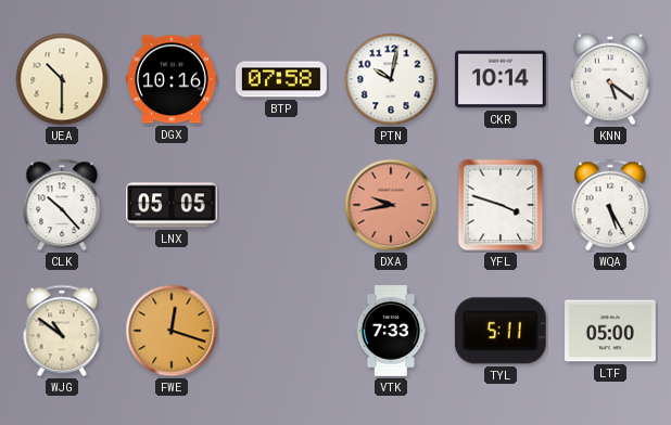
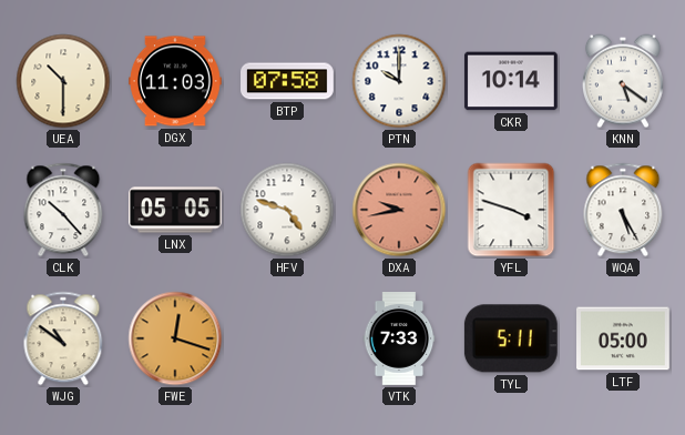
DGX: 10:16 -> 11:03 (176, 81)
PTN: 10:02 -> 10:00 (399, 81)
HFV: none -> 4:48 (287, 210)
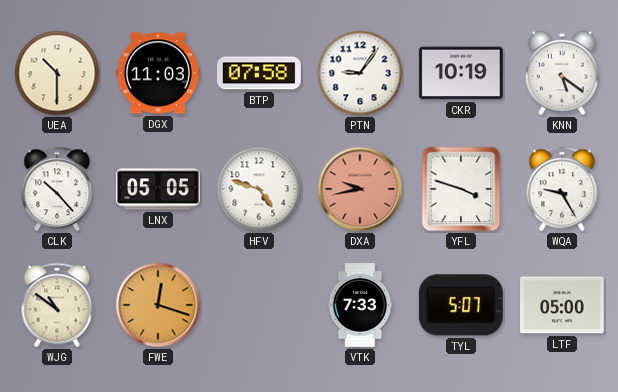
PTN: 10:00 -> 9:06 (360, 73)
CKR: 10:14 -> 10:19 (461, 73)
WQA: 5:25 -> 9:25 (562, 189)
TYL: 5:11 -> 5:07 (461, 305)
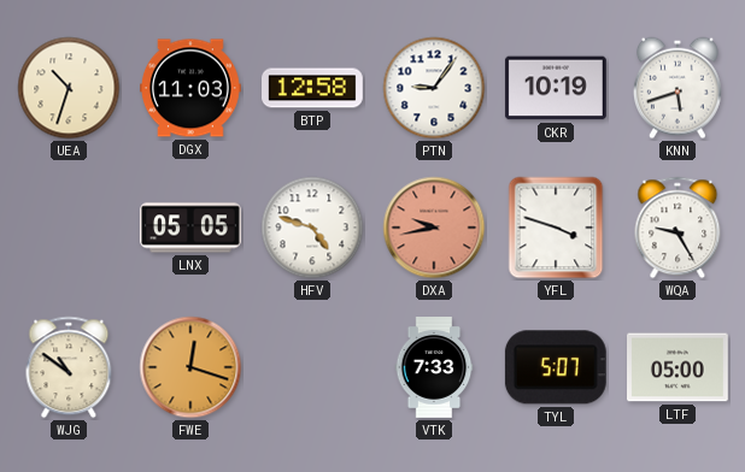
UEA: 10:30 -> 10:33 (69, 88)
BTP: 07:58 -> 12:58 (313, 88)
KNN: 5:21 -> 5:42 (677, 88)
CLK: 10:23 -> none (57, 189)
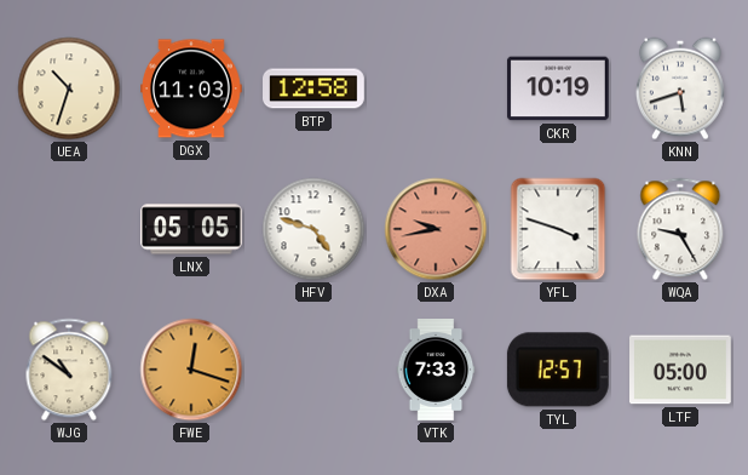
PTN: 9:06 -> none (434, 88)
TYL: 5:07 -> 12:57 (558, 370)
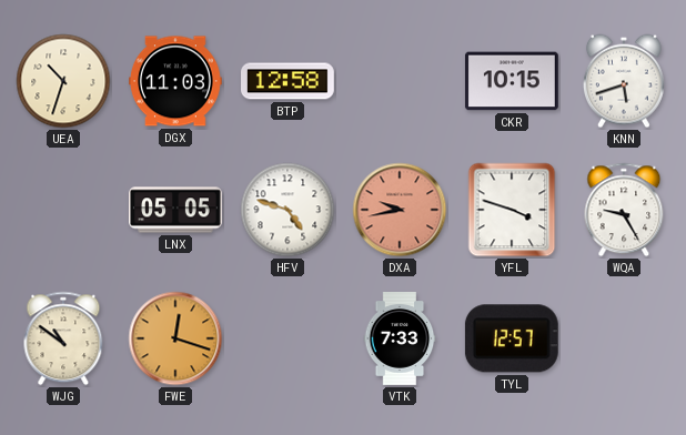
CKR: 10:19 -> 10:15 (512, 81)
LTF: 05:00 -> none (681, 370)
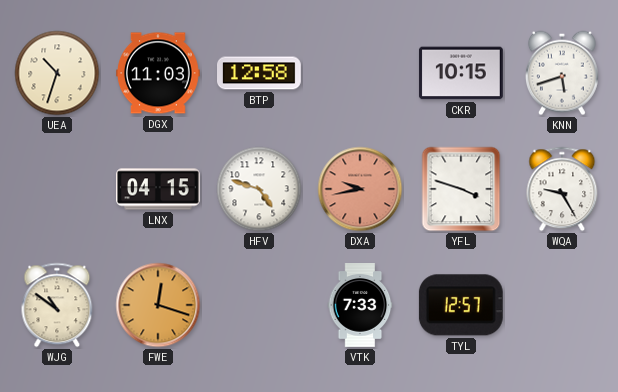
LNX: 05:05 -> 04:15 (159, 189)
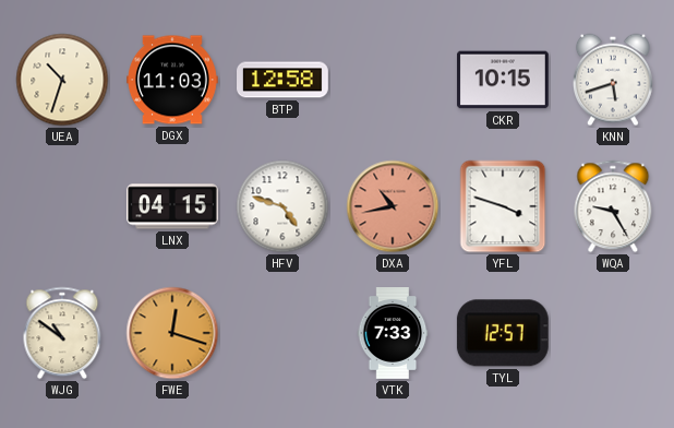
DXA: 9:43 -> 10:43 (393, 206)
